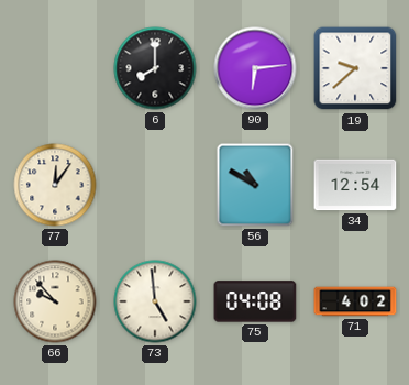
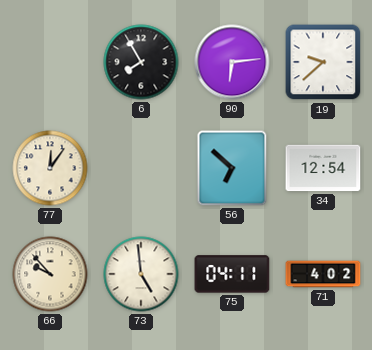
6: 8:00 -> 7:55 (141, 62)
56: 10:50 -> 6:52 (232, 168)
75: 04:08 -> 04:11 (232, 274)
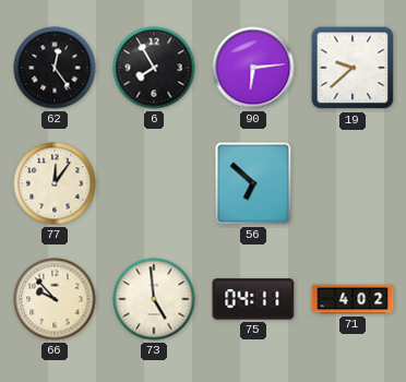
62: none -> 12:24 (55, 68)
34: 12:54 -> none (323, 168)
